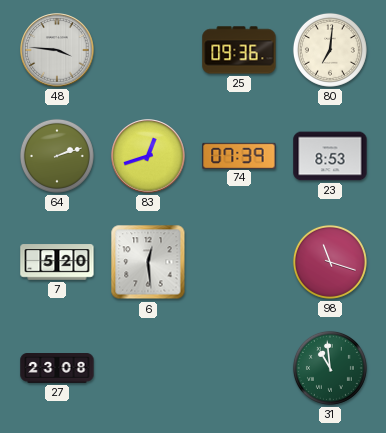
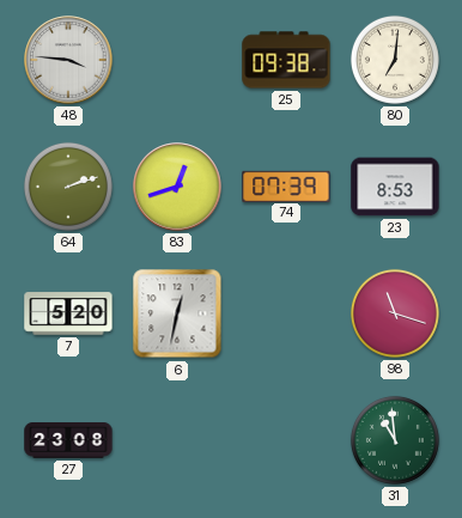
25: 09:36 -> 09:38 (286, 60)
6: 12:29 -> 12:32 (177, 313)
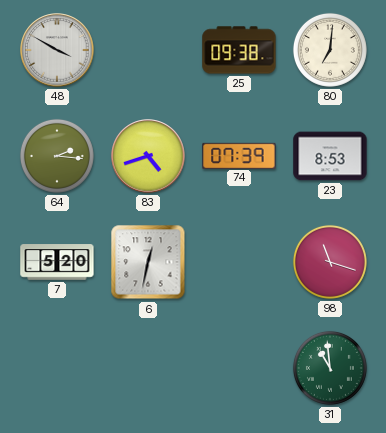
48: 3:46 -> 3:50 (57, 50)
64: 2:12 -> 2:16 (57, 156)
83: 12:42 -> 4:42 (148, 156)
27: 23:08 -> none (68, 440)
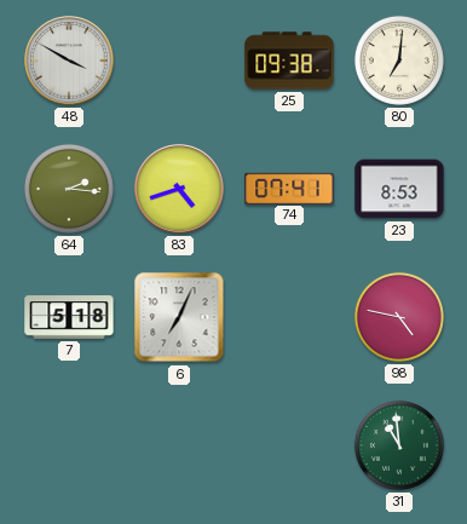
74: 07:39 -> 07:41 (289, 188)
7: 5:20 -> 5:18 (69, 317)
6: 12:32 -> 7:04 (179, 317)
98: 11:18 -> 4:47 (399, 317)
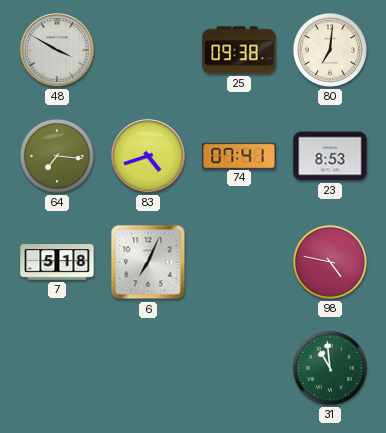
64: 2:16 -> 7:16 (57, 156)
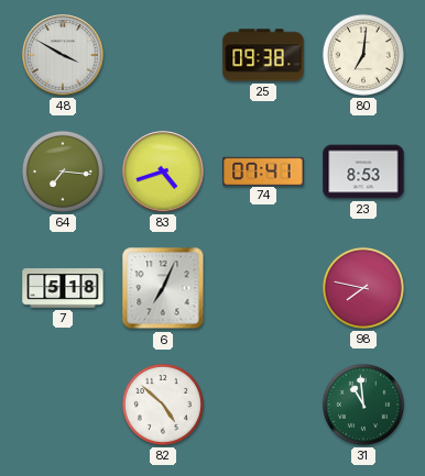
98: 4:47 -> 7:47 (363, 288)
82: none -> 4:52 (163, 405)
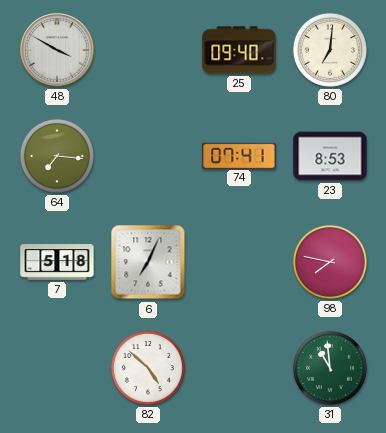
25: 09:38 -> 09:40 (239, 50)
83: 4:42 -> none (163, 171)
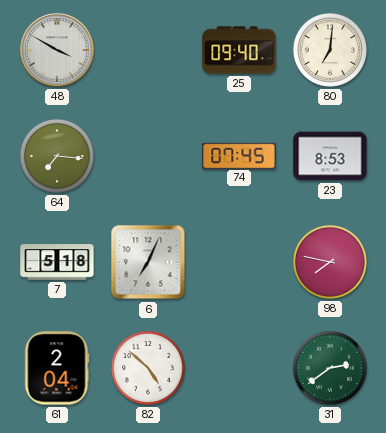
74: 07:41 -> 07:45 (239, 155)
61: none -> 2:04 (57, 368)
31: 10:59 -> 2:39 (330, 368)
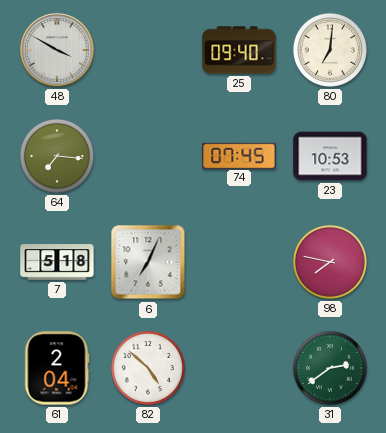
23: 8:53 -> 10:53 (330, 156)
